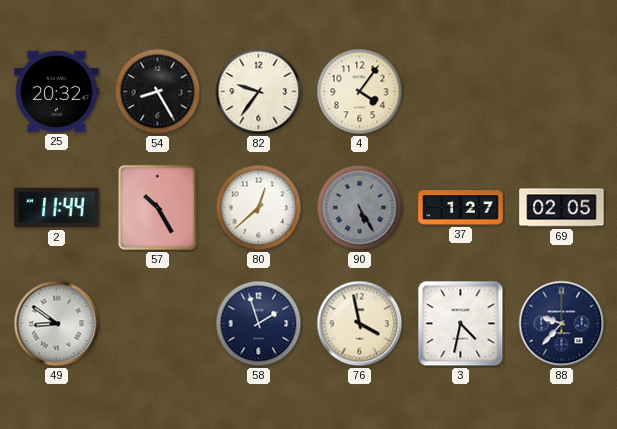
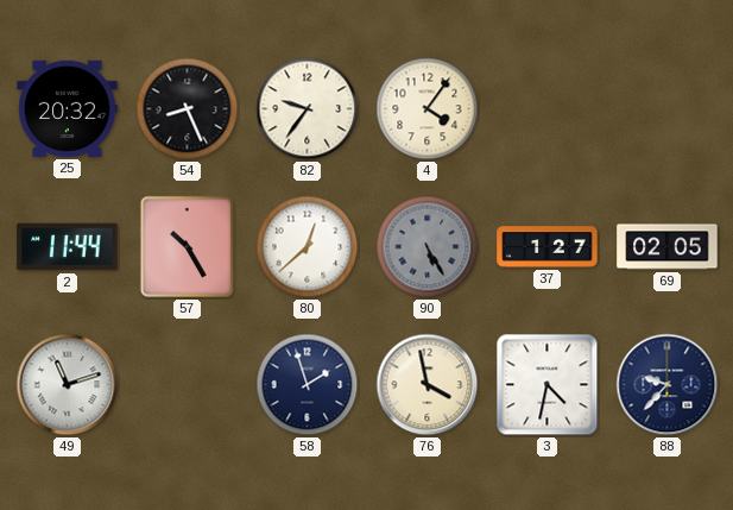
54: 8:25 -> 8:26 (188, 109)
49: 8:51 -> 11:12 (68, 385)
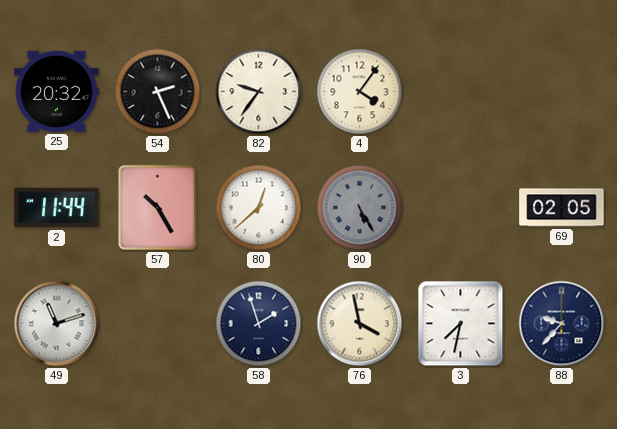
54: 8:26 -> 2:26 (158, 92)
37: 1:27 -> none (548, 247)
3: 4:32 -> 7:32 (461, 324)
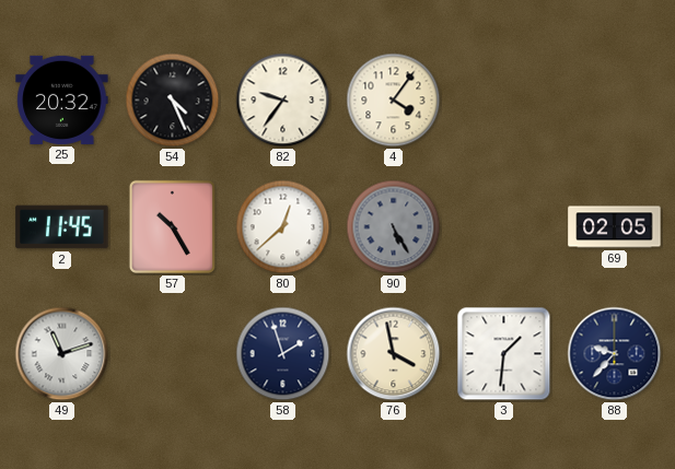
54: 2:26 -> 4:26 (173, 101)
2: 11:44 -> 11:45 (62, 227)
3: 7:32 -> 1:31 (504, 354)
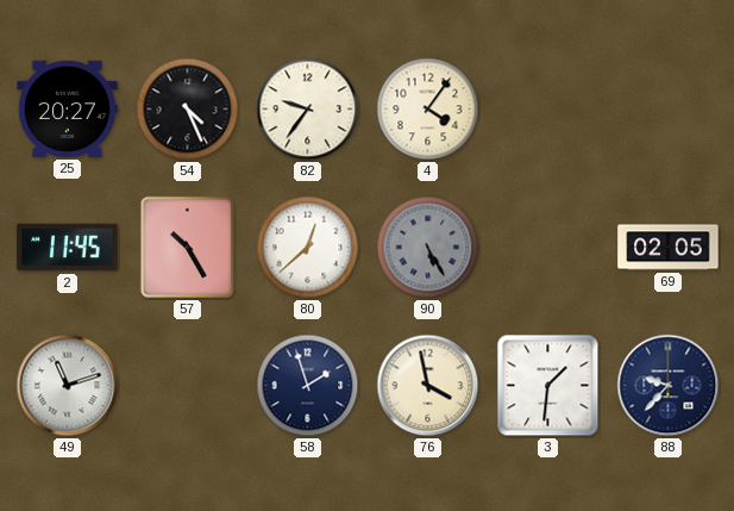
25: 20:32 -> 20:27 (68, 108)
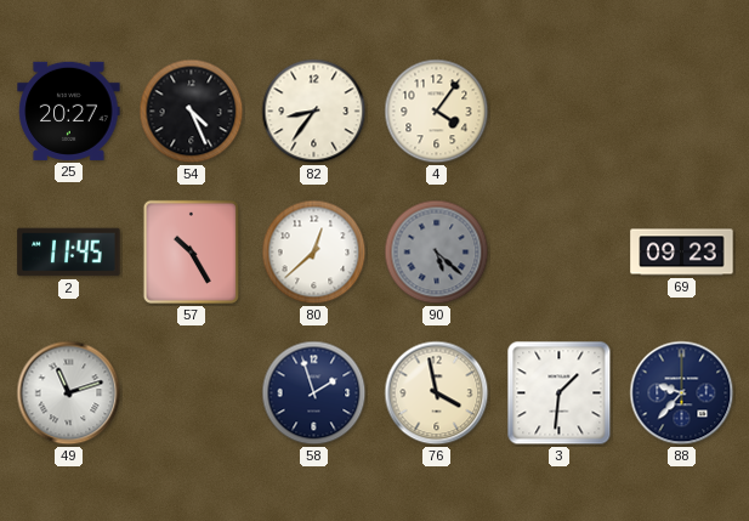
82: 9:36 -> 8:36 (314, 112)
90: 5:25 -> 5:22 (437, 253)
69: 02:05 -> 09:23 (682, 253)
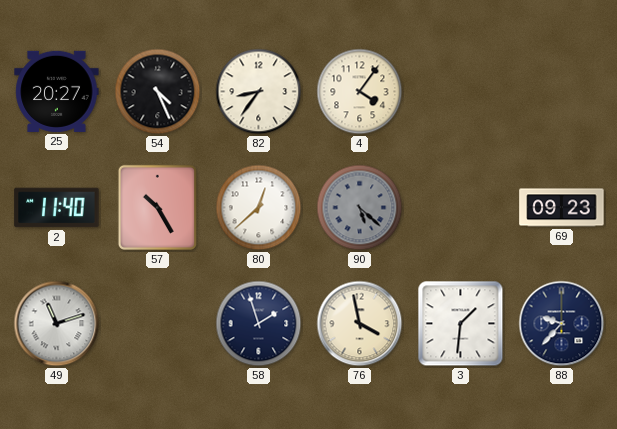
2: 11:45 -> 11:40 (57, 208)
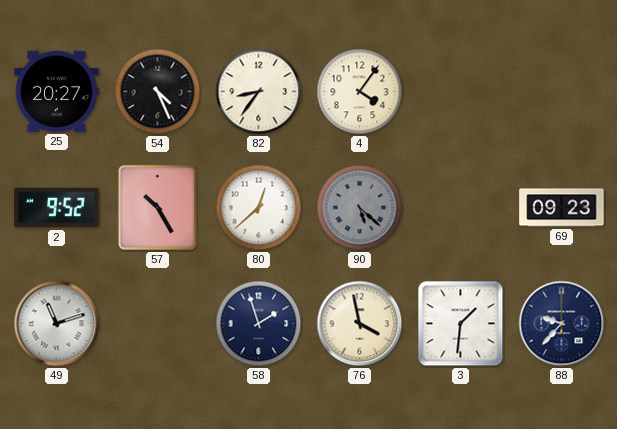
2: 11:40 -> 9:52 (57, 208)
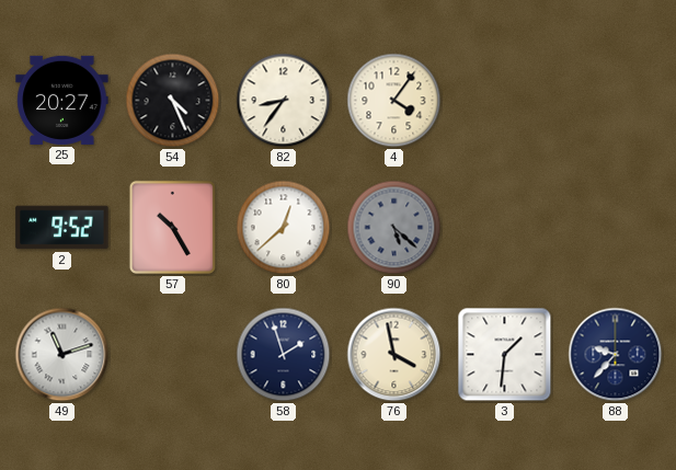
69: 09:23 -> none (562, 208)
